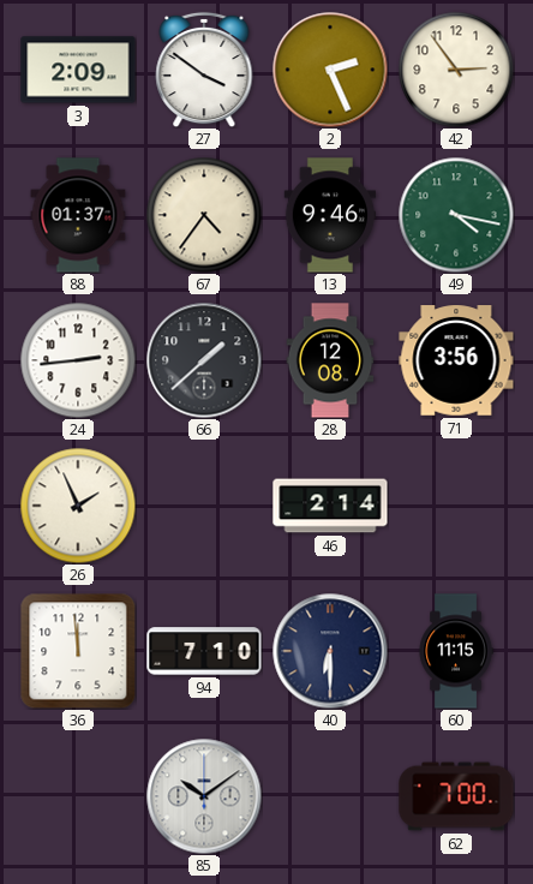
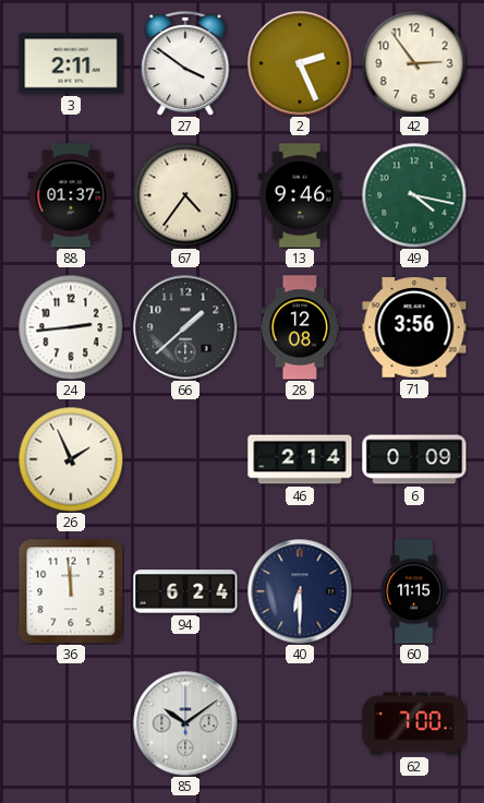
3: 2:09 -> 2:11 (71, 63)
6: none -> 0:09 (414, 459)
94: 7:10 -> 6:24 (185, 591)
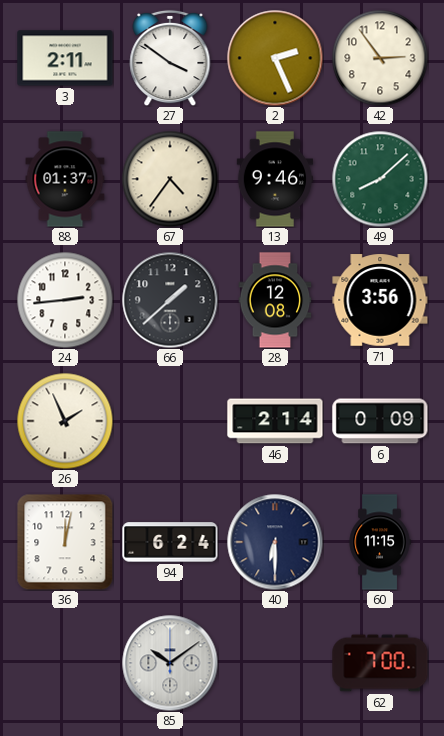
49: 4:17 -> 8:08 (380, 179)
36: 11:59 -> 12:02 (65, 542)
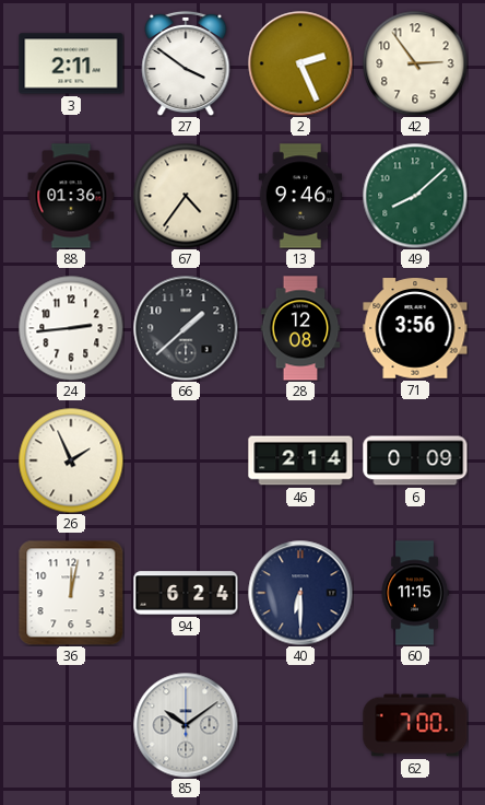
88: 01:37 -> 01:36 (71, 196)
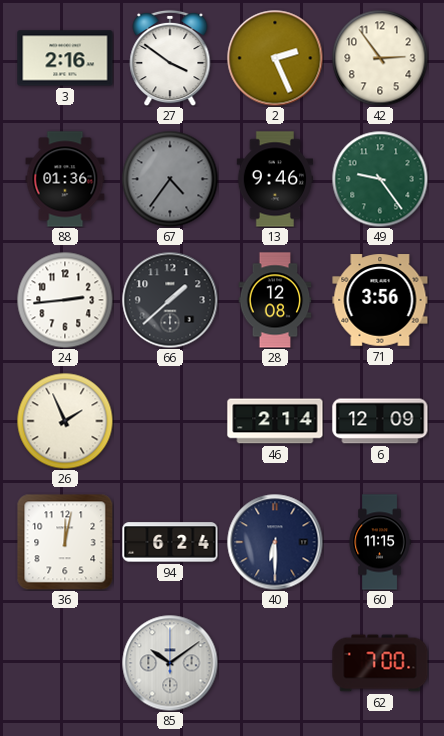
3: 2:11 -> 2:16 (65, 58)
67 dial: cream -> grey (170, 179)
49: 8:08 -> 9:24 (380, 179)
6: 0:09 -> 12:09 (380, 421)
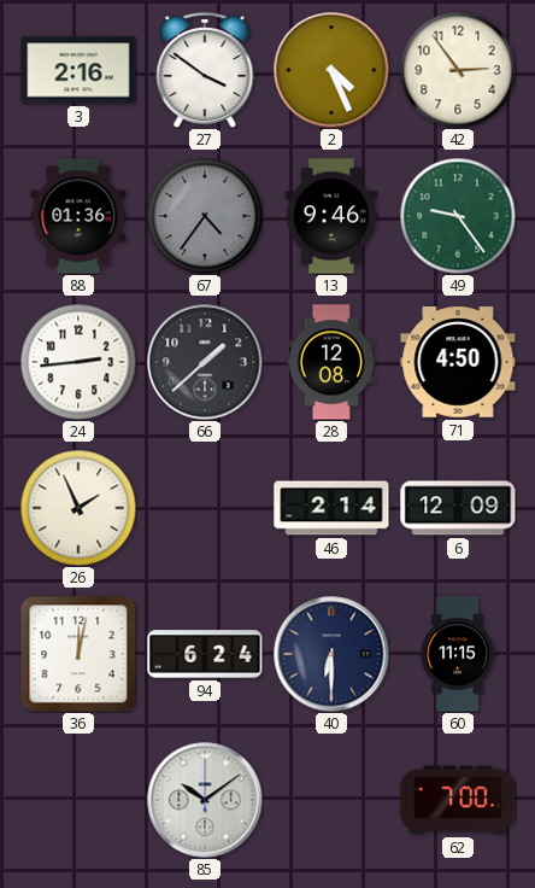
2: 2:26 -> 4:26 (331, 70)
71: 3:56 -> 4:50 (458, 362)
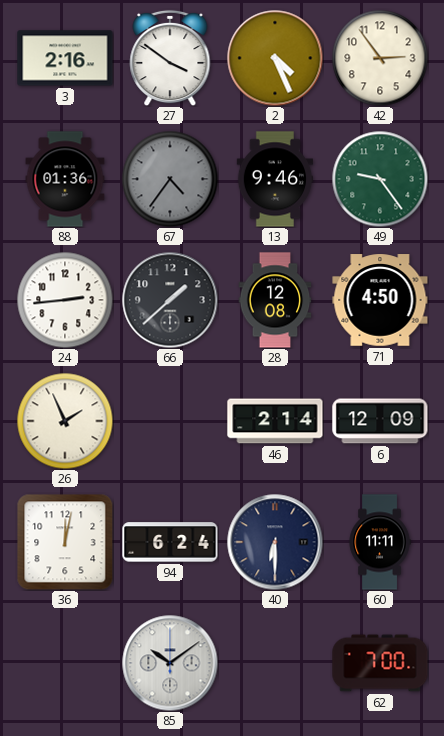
60: 11:15 -> 11:11 (380, 542)
